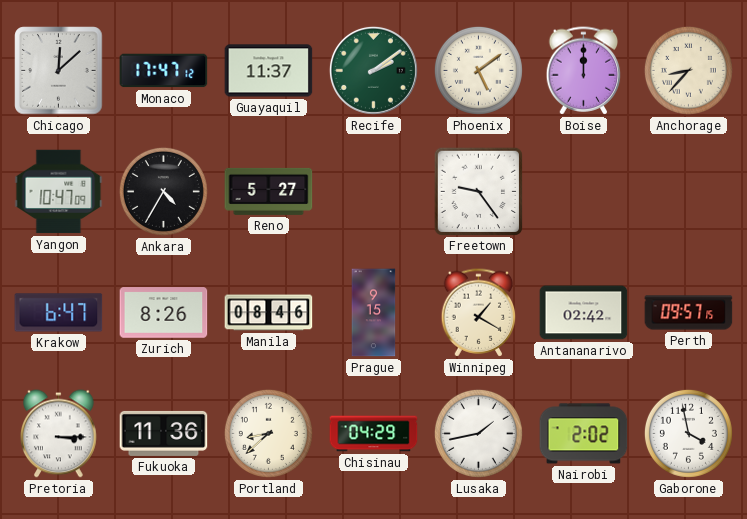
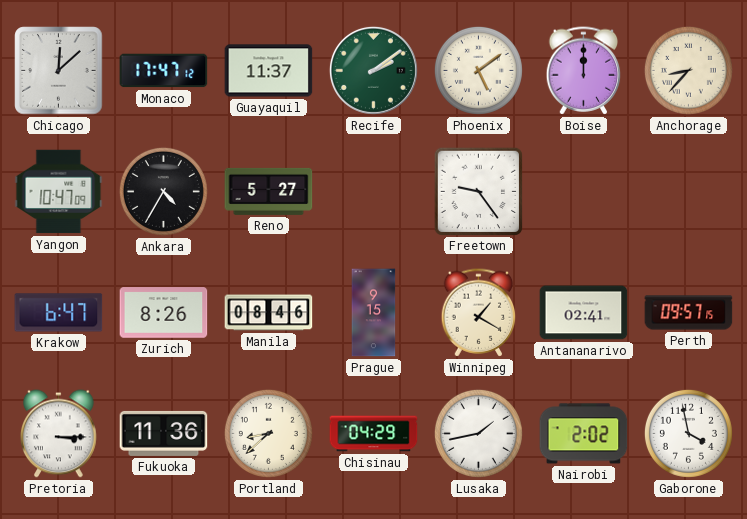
Antananarivo: 02:42 -> 02:41 (584, 313)
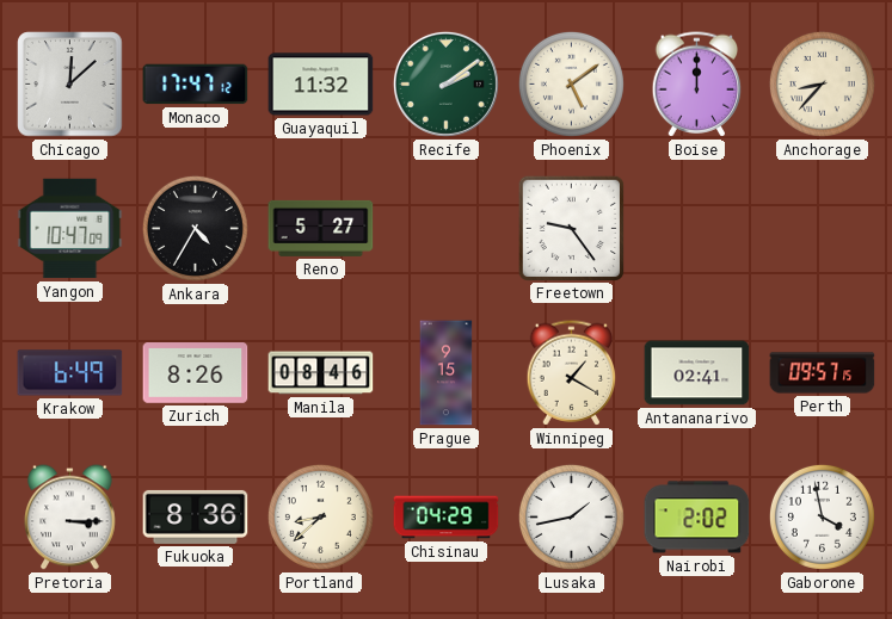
Guayaquil: 11:37 -> 11:32 (321, 85)
Krakow: 6:47 -> 6:49 (70, 373)
Fukuoka: 11:36 -> 8:36 (196, 516)
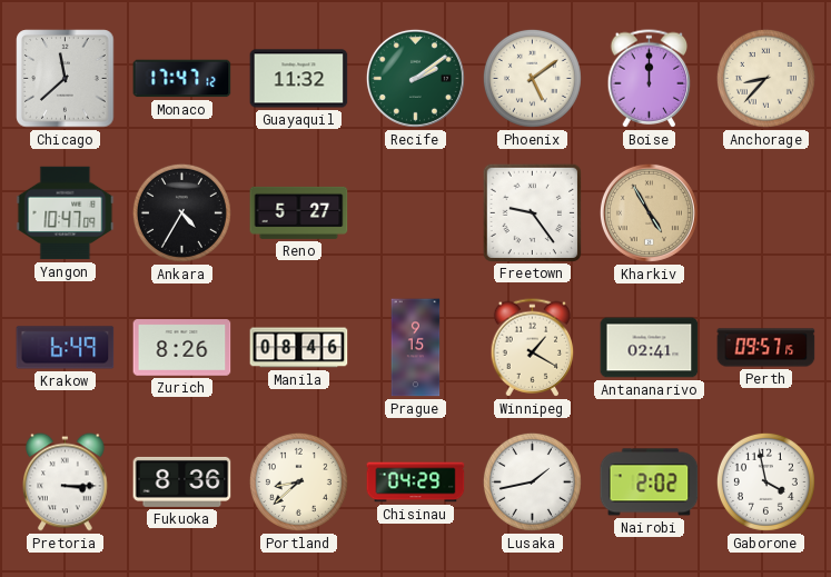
Chicago: 12:08 -> 11:38 (66, 79)
Kharkiv: none -> 4:55 (649, 212)
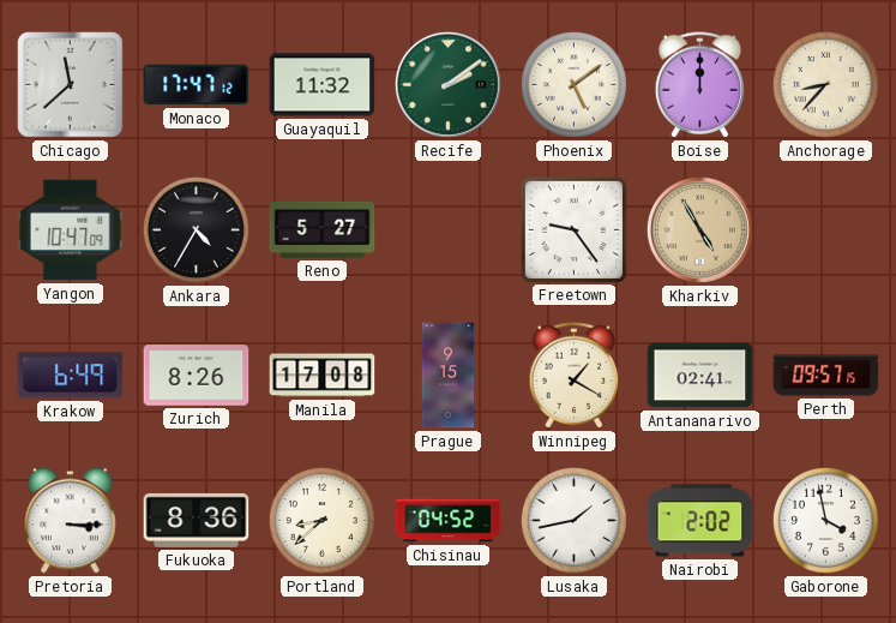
Manila: 08:46 -> 17:08 (323, 376)
Chisinau: 04:29 -> 04:52 (449, 521)
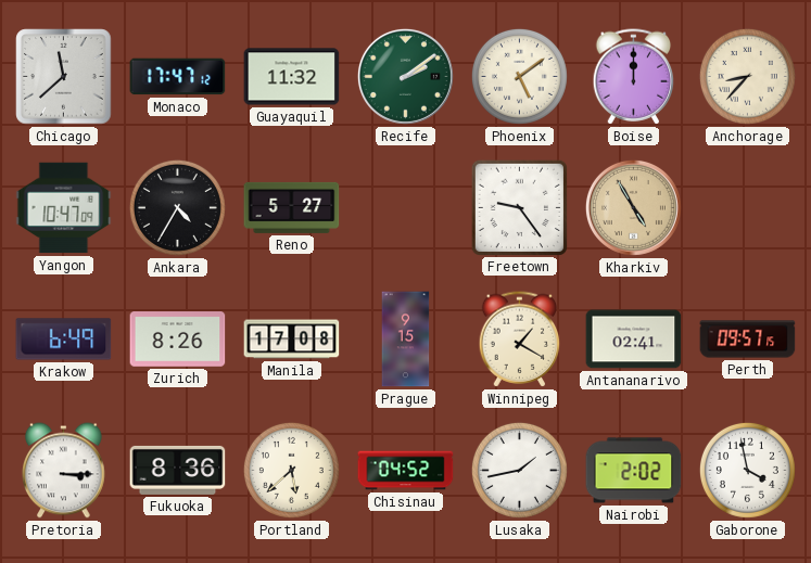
Portland: 8:38 -> 5:38 (291, 470)
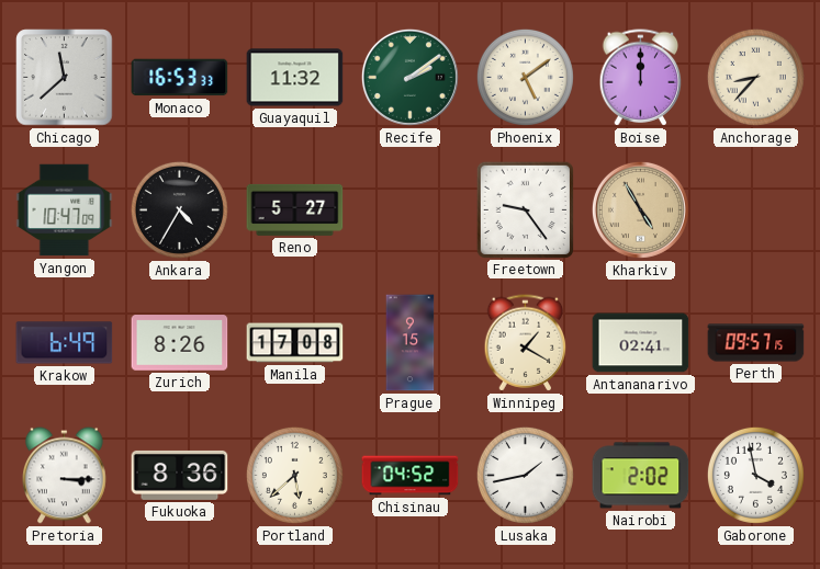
Monaco: 17:47 -> 16:53 (180, 78)
